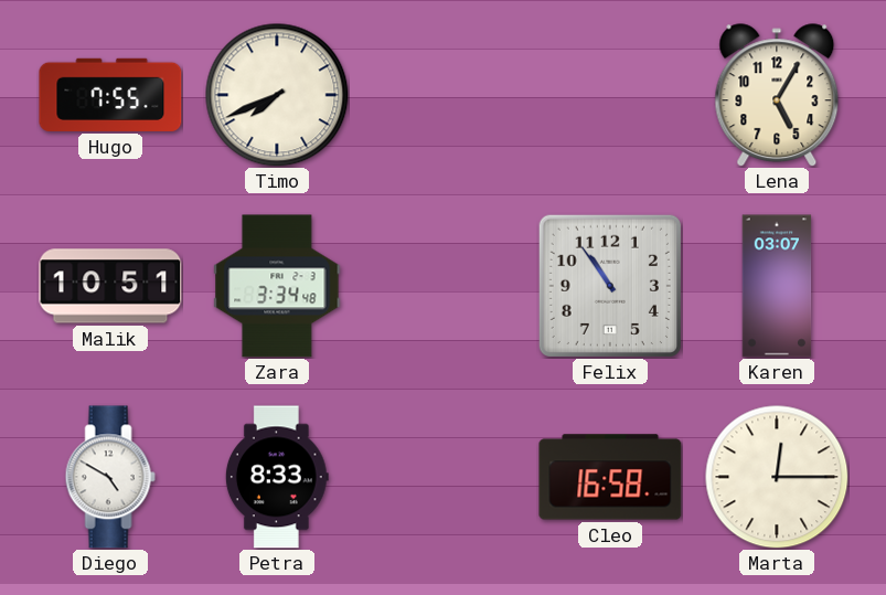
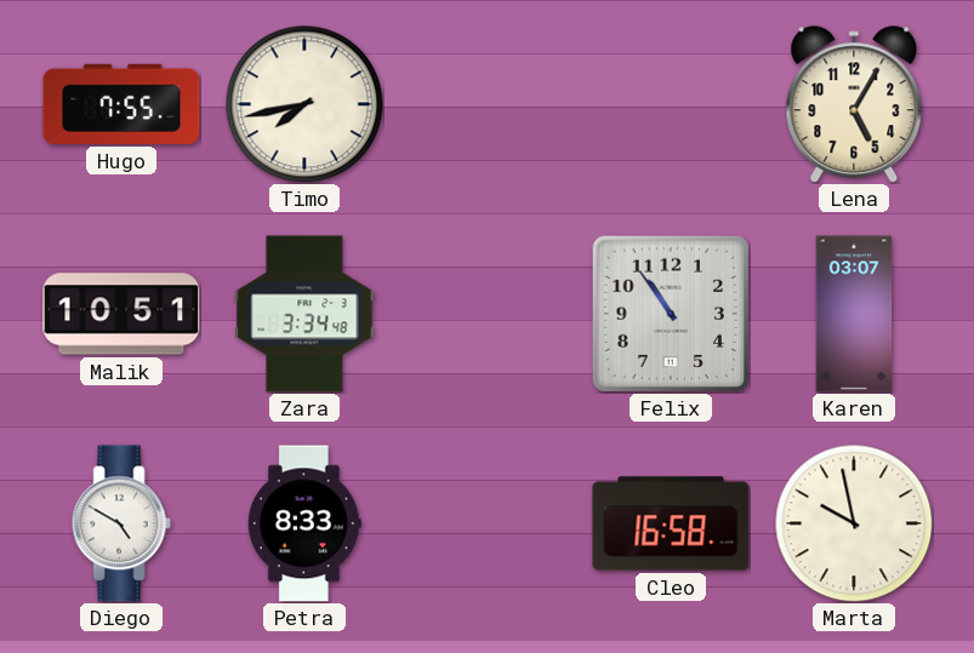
Timo: 7:41 -> 7:43 (304, 104)
Marta: 12:15 -> 9:58 (854, 523)
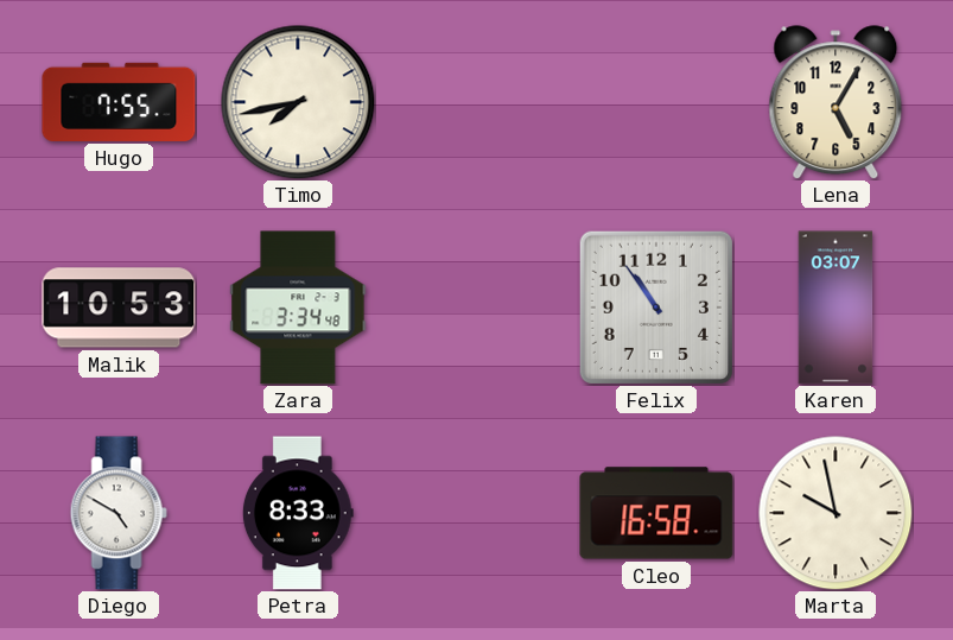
Malik: 10:51 -> 10:53 (119, 308)
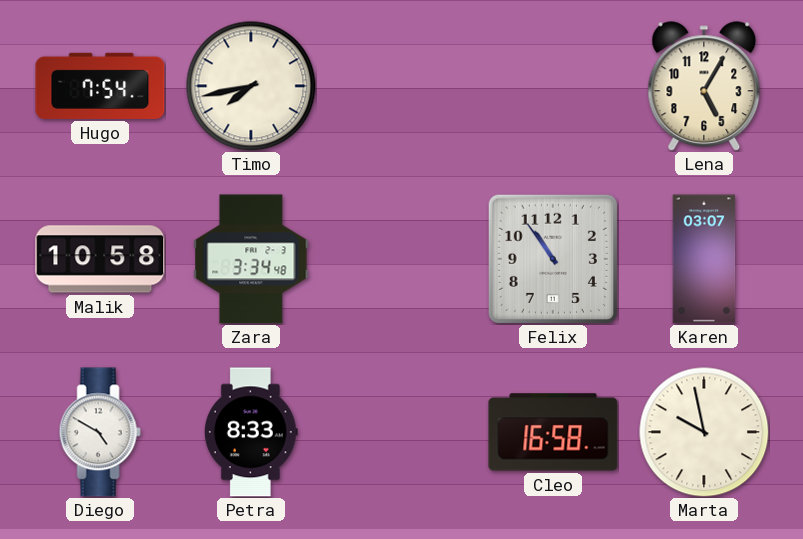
Hugo: 7:55 -> 7:54 (100, 86)
Malik: 10:53 -> 10:58 (100, 259)
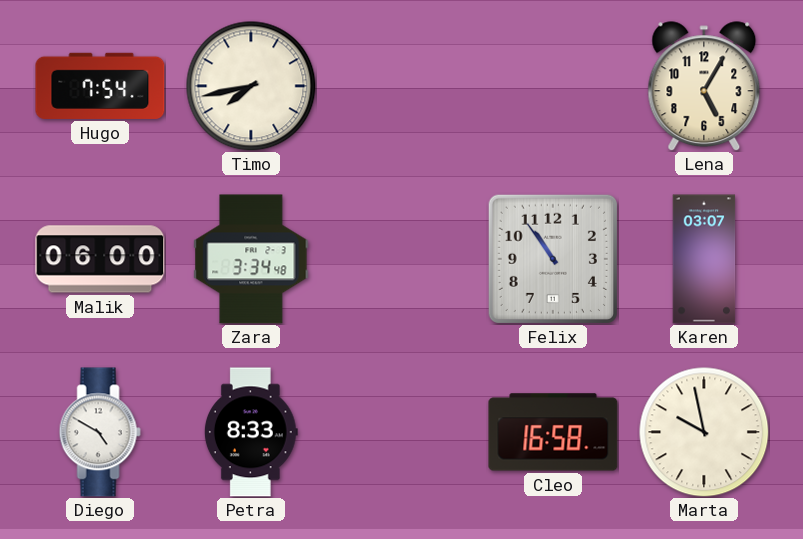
Malik: 10:58 -> 06:00 (100, 259)
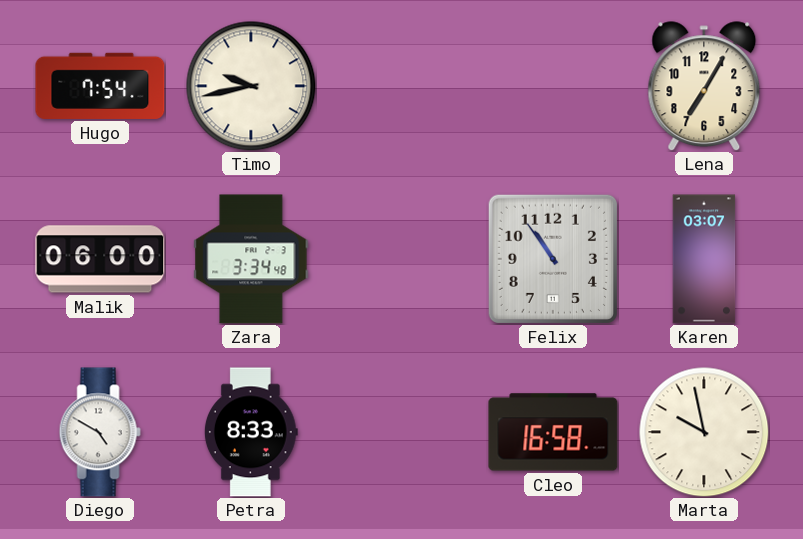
Timo: 7:43 -> 9:43 (251, 86)
Lena: 5:05 -> 7:05 (704, 86)
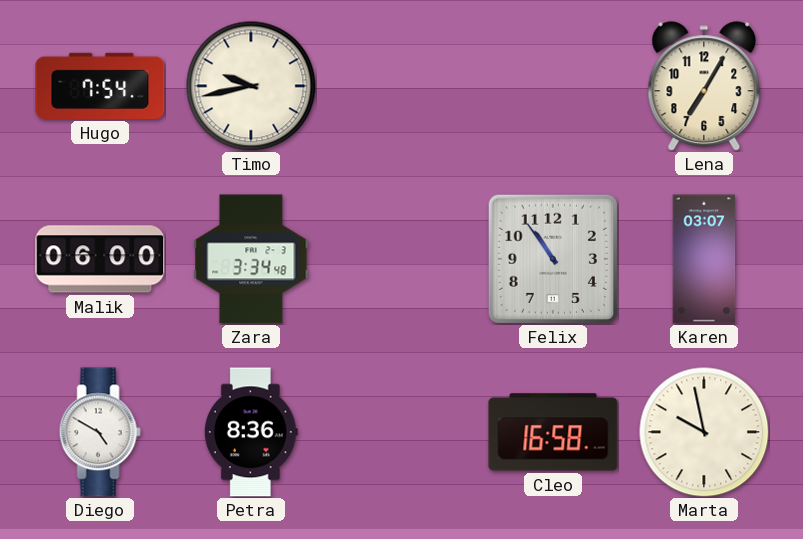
Petra: 8:33 -> 8:36 (251, 432)
